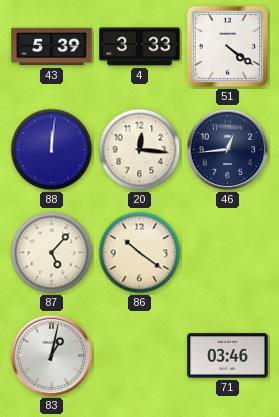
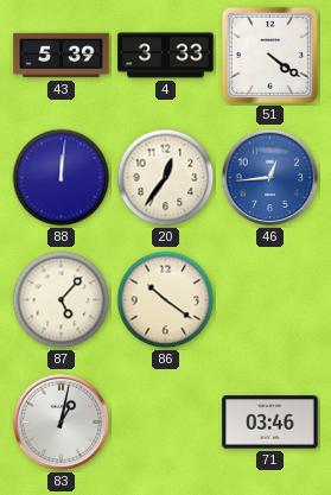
20: 12:16 -> 12:36 (166, 178)
46 dial: navy -> blue (270, 178)
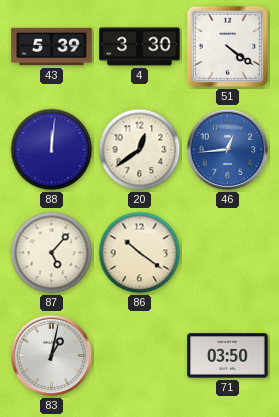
4: 3:33 -> 3:30 (140, 47)
20: 12:36 -> 12:39 (140, 150)
71: 03:46 -> 03:50 (228, 356)
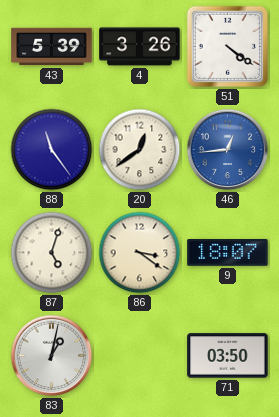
4: 3:30 -> 3:26 (140, 47)
88: 12:01 -> 11:24 (52, 150)
87: 5:07 -> 5:03 (52, 253)
86: 10:21 -> 3:21 (140, 253)
9: none -> 18:07 (228, 253)
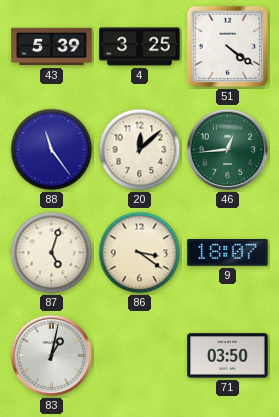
4: 3:26 -> 3:25 (140, 47)
20: 12:39 -> 12:08 (140, 150)
46 dial: blue -> green (228, 150)
